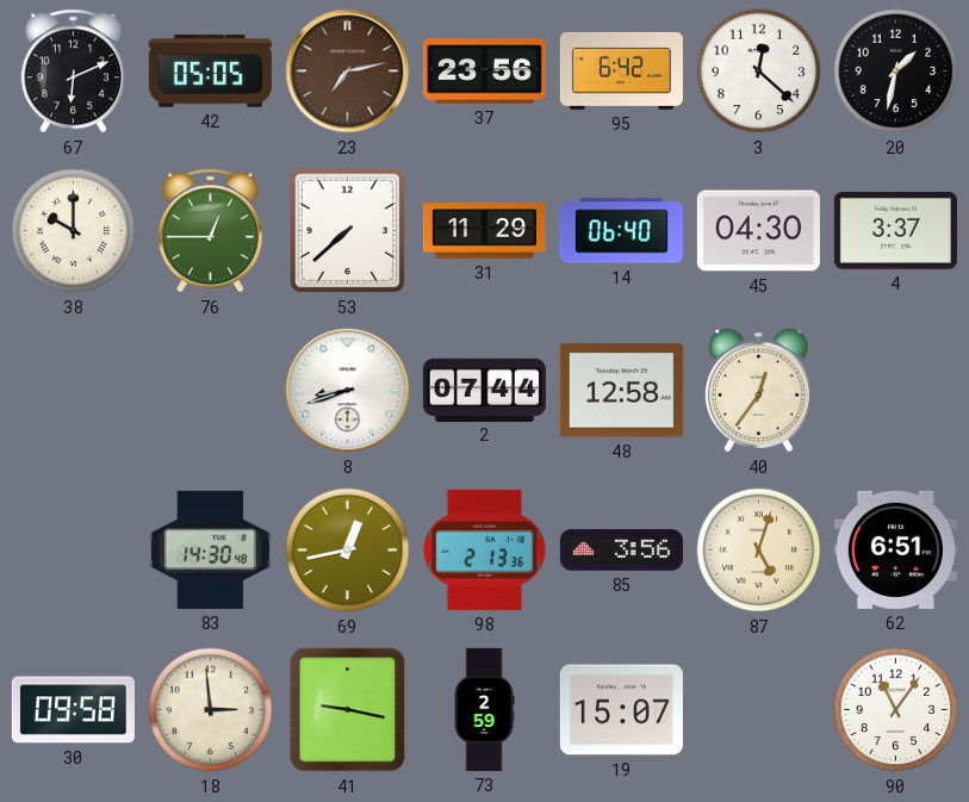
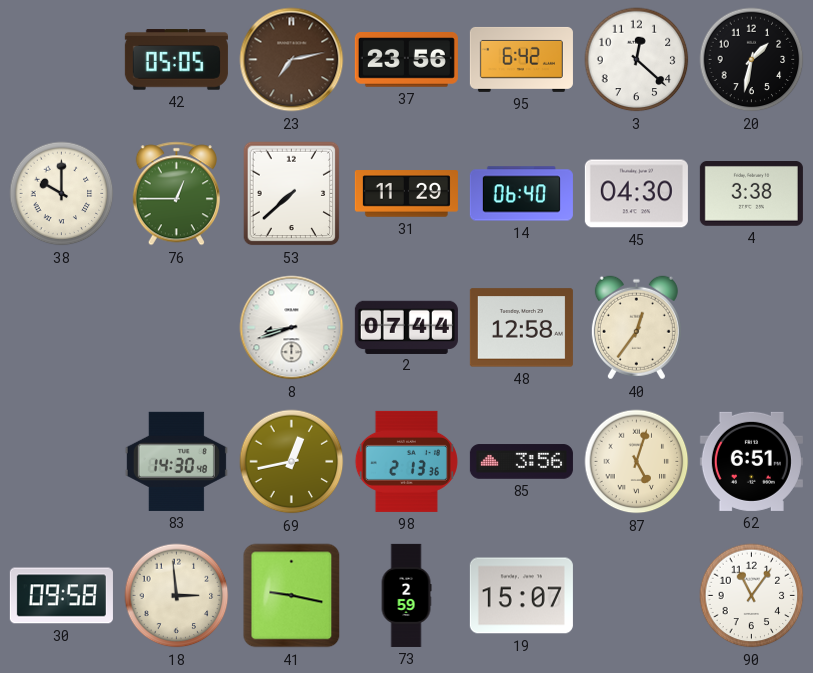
67: 6:11 -> none (73, 72)
4: 3:37 -> 3:38 (751, 194)
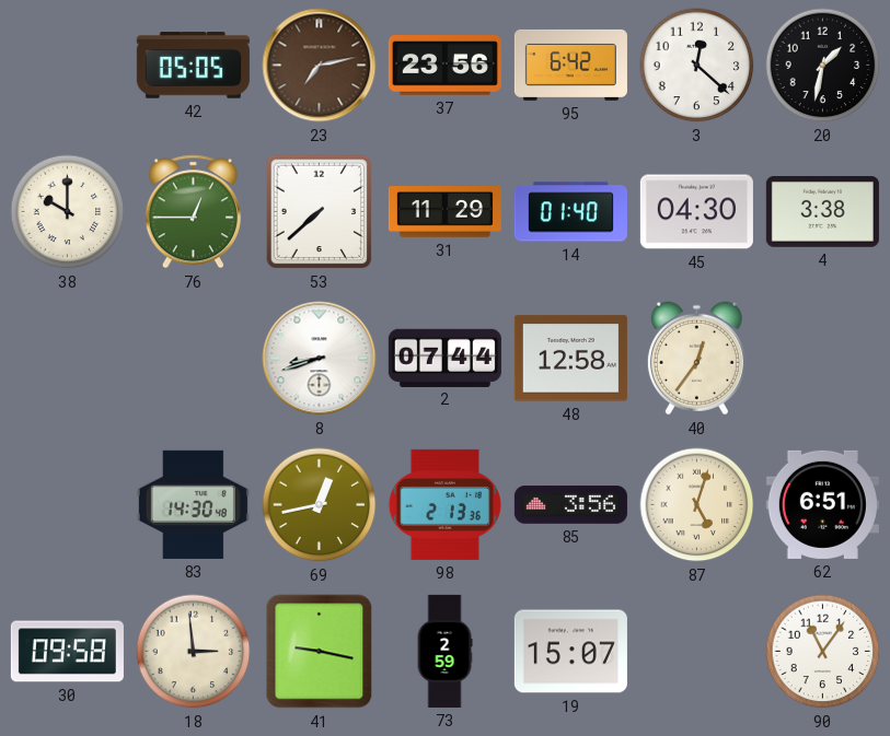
14: 06:40 -> 01:40 (570, 212)
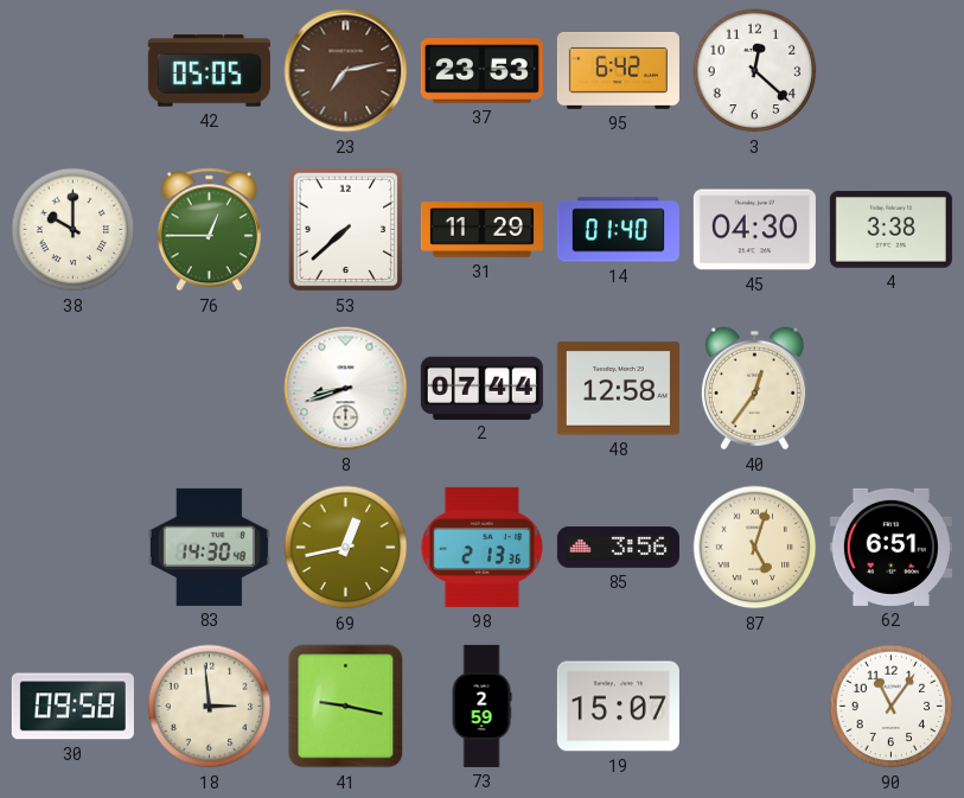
37: 23:56 -> 23:53 (481, 71)
20: 1:32 -> none (823, 66)
